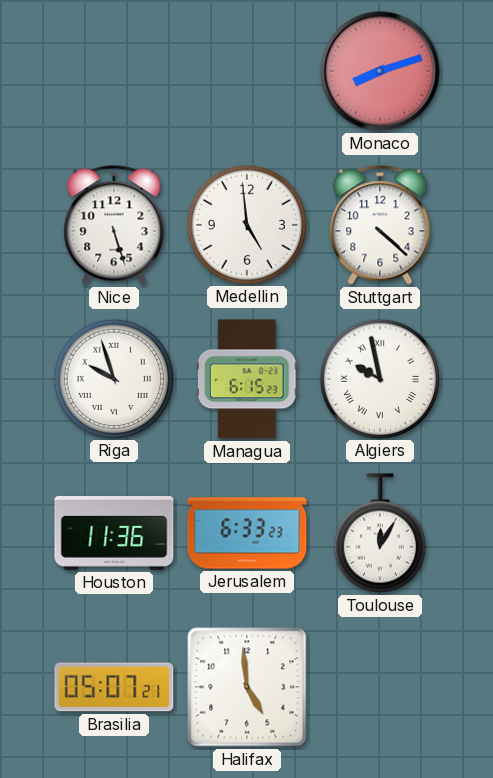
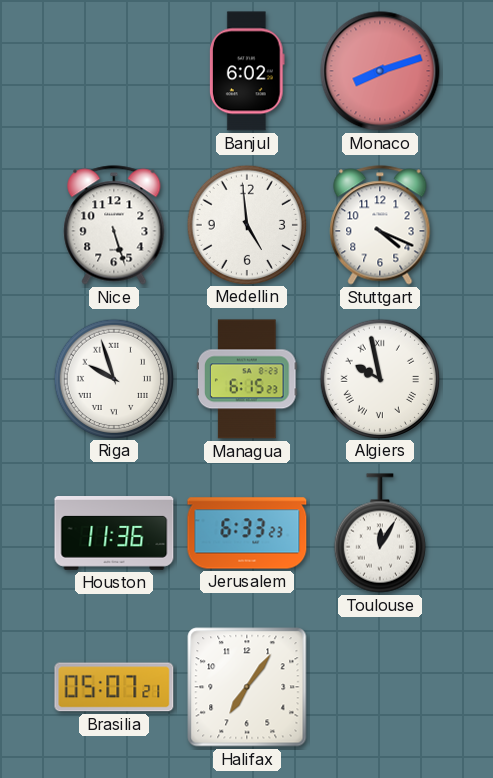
Banjul: none -> 6:02 (247, 71)
Stuttgart: 4:22 -> 4:19 (380, 225)
Halifax: 4:59 -> 7:06 (247, 687)
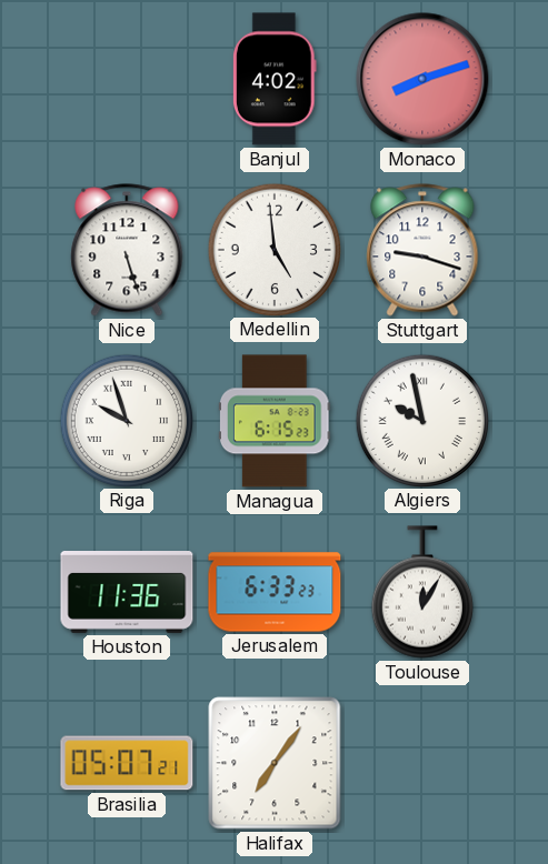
Banjul: 6:02 -> 4:02 (275, 79)
Stuttgart: 4:19 -> 9:18 (422, 250)
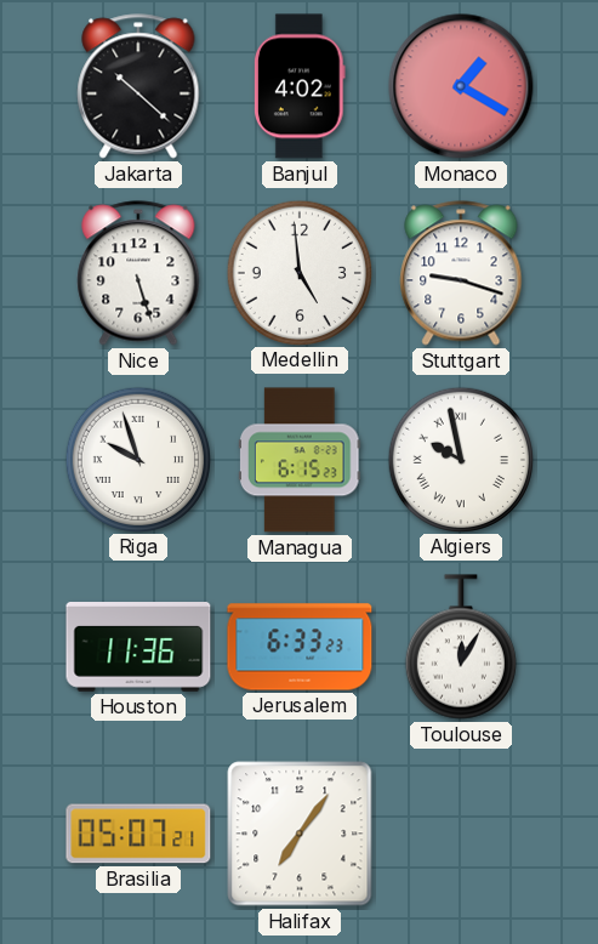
Jakarta: none -> 10:22 (138, 86)
Monaco: 8:12 -> 1:20 (461, 86)
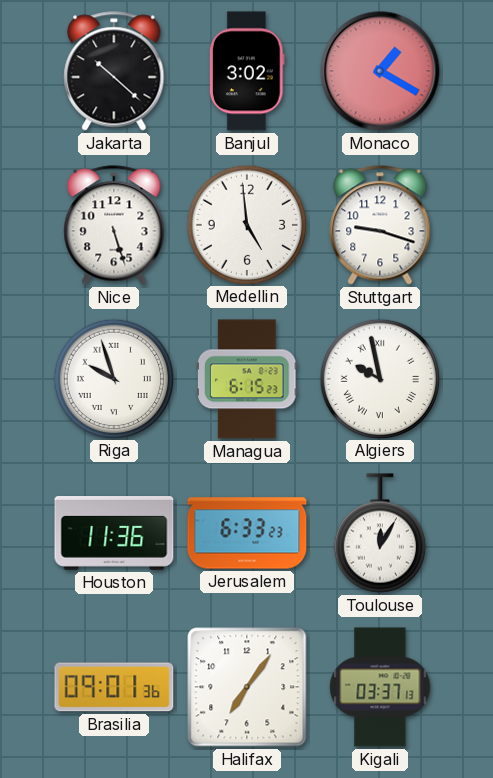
Banjul: 4:02 -> 3:02 (247, 71)
Brasilia: 05:07 -> 09:01 (114, 687)
Kigali: none -> 03:37 (380, 687)
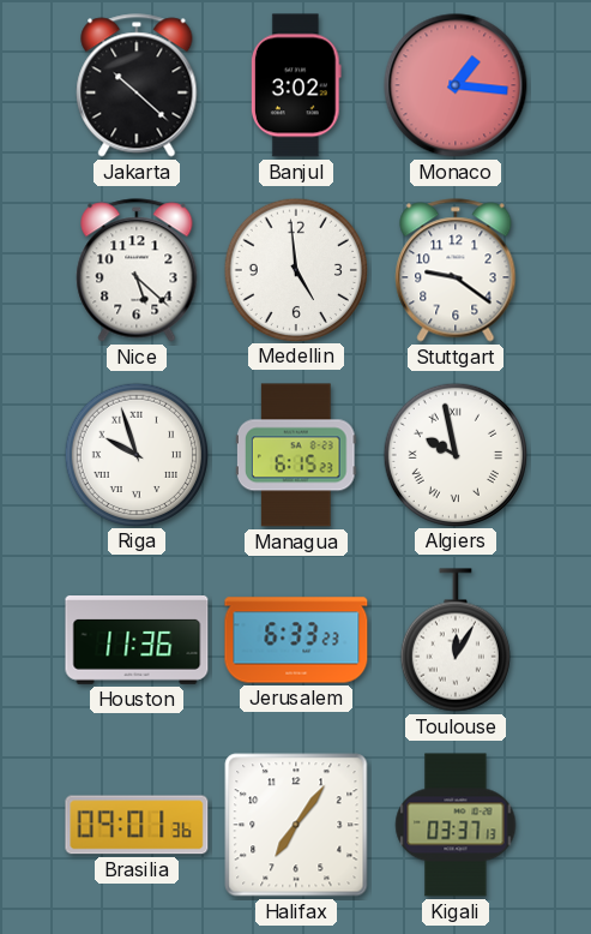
Monaco: 1:20 -> 1:16 (456, 85)
Nice: 5:27 -> 5:22 (137, 270)
Stuttgart: 9:18 -> 9:21 (456, 270)
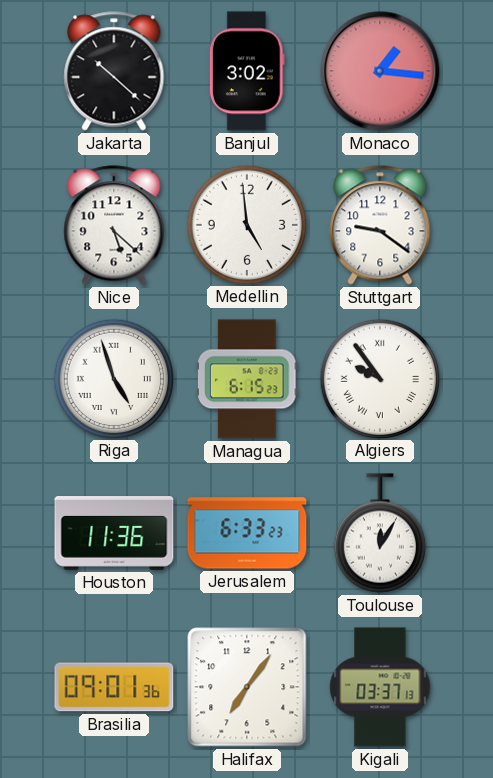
Riga: 9:57 -> 4:57 (113, 378)
Algiers: 9:58 -> 9:54 (379, 378)
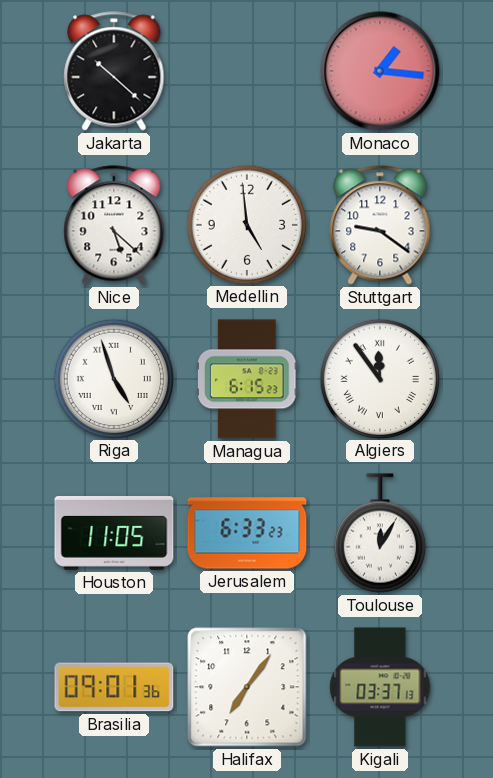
Banjul: 3:02 -> none (247, 71)
Algiers: 9:54 -> 11:54 (379, 378)
Houston: 11:36 -> 11:05 (114, 534)
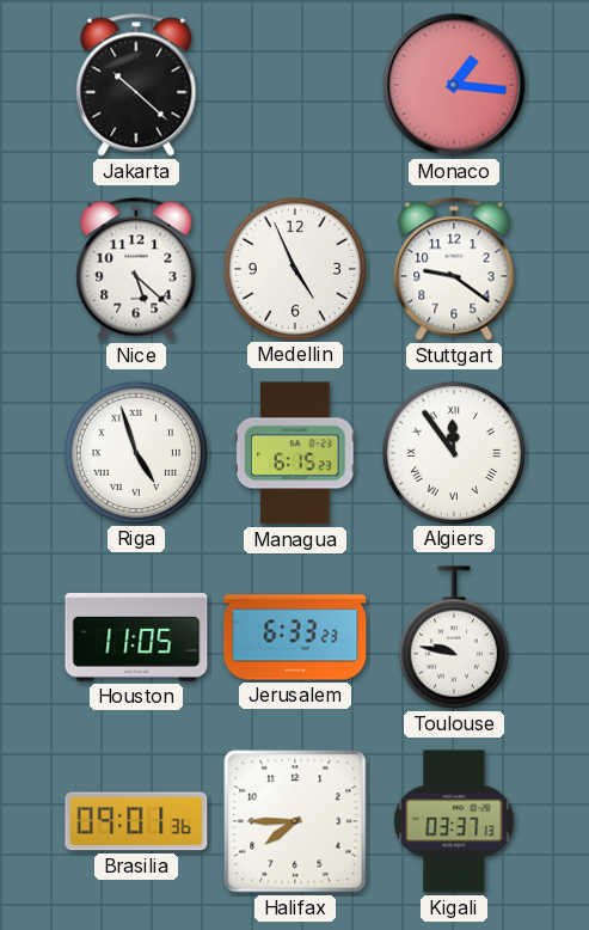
Medellin: 4:59 -> 4:56 (294, 268)
Toulouse: 12:05 -> 9:47 (454, 637)
Halifax: 7:06 -> 7:45 (295, 821)
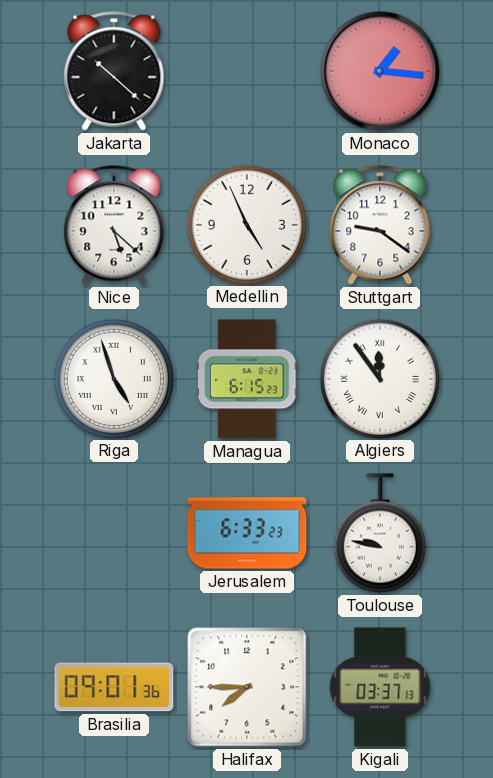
Houston: 11:05 -> none (136, 638)
